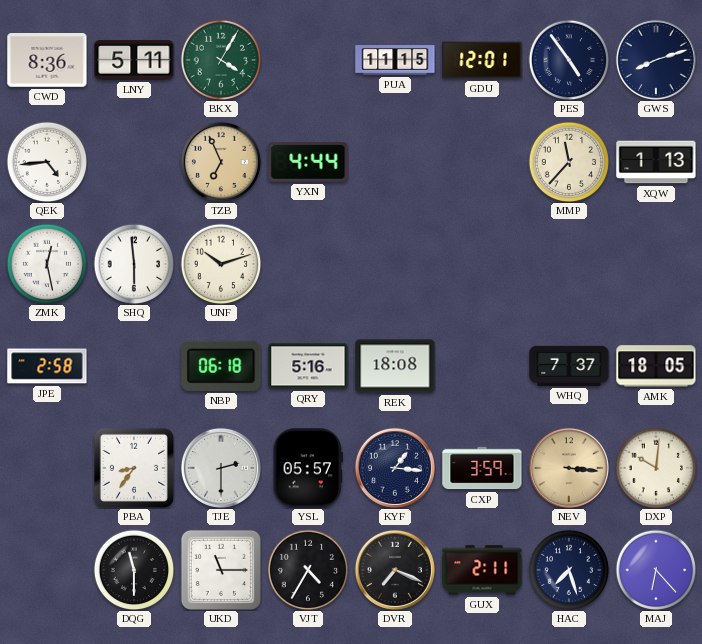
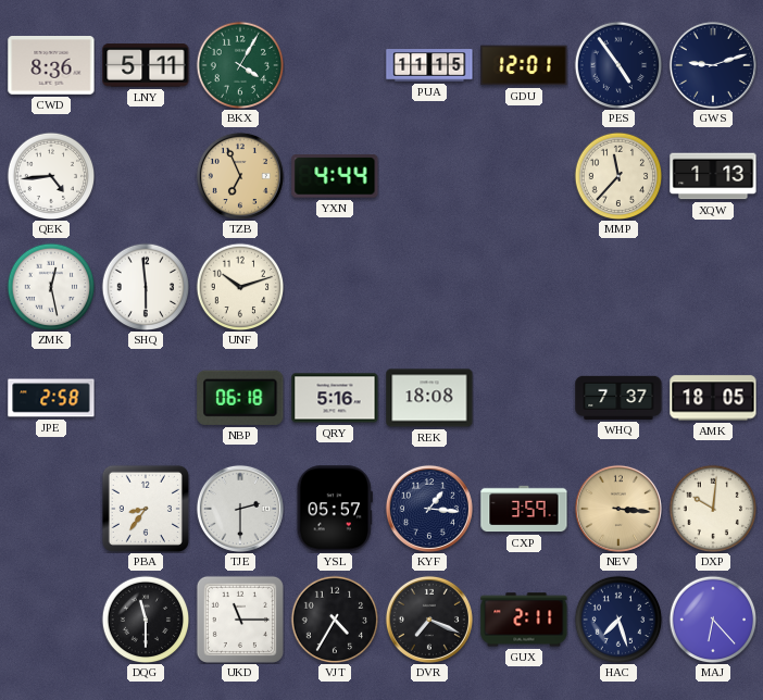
GWS: 8:12 -> 9:12 (713, 65)
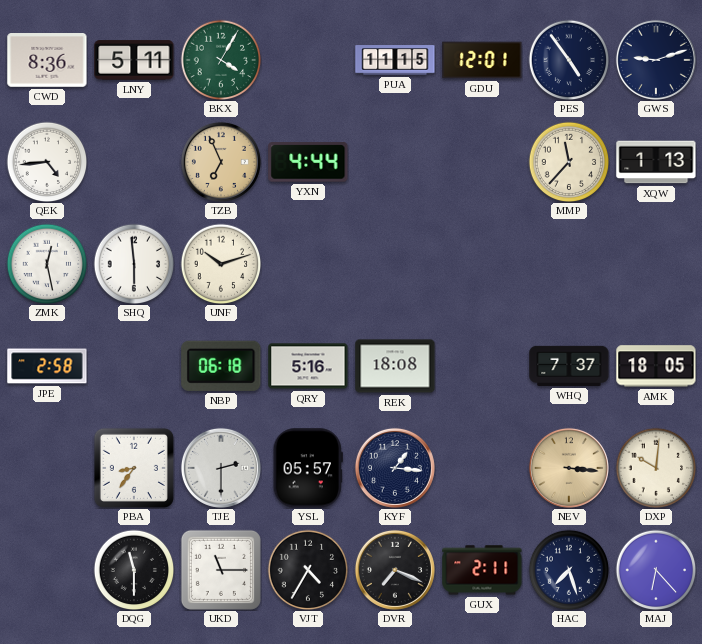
CXP: 3:59 -> none (524, 509)
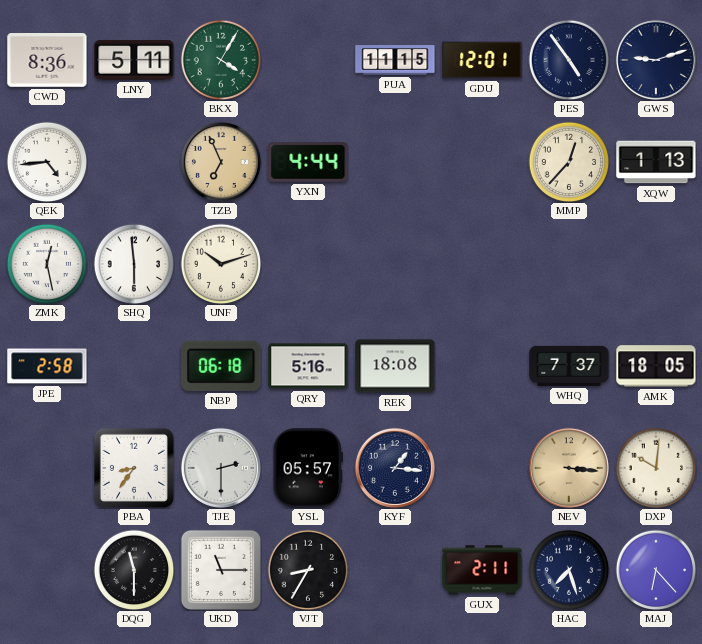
MMP: 11:37 -> 12:37 (569, 162)
VJT: 4:35 -> 8:35 (308, 570)
DVR: 7:19 -> none (395, 570)
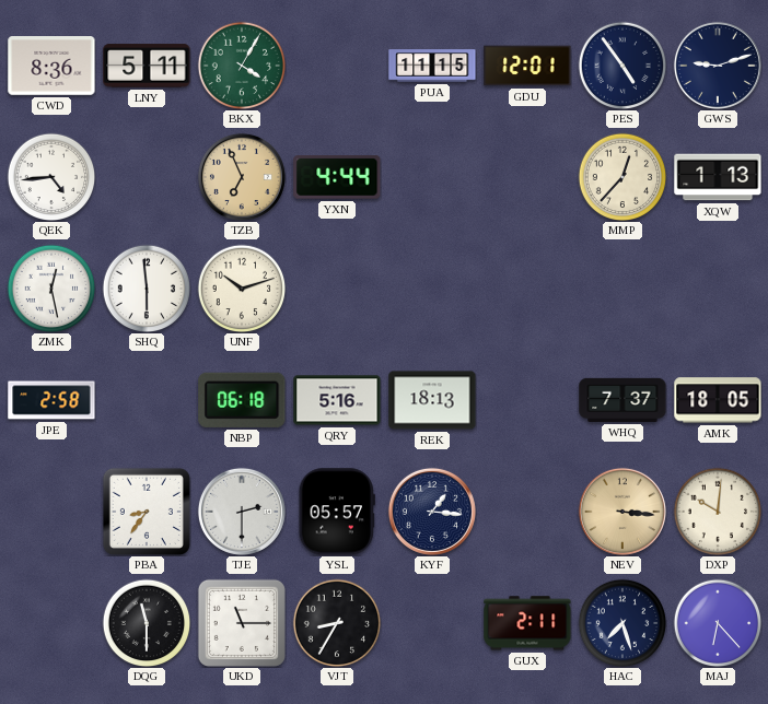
REK: 18:08 -> 18:13 (432, 400)
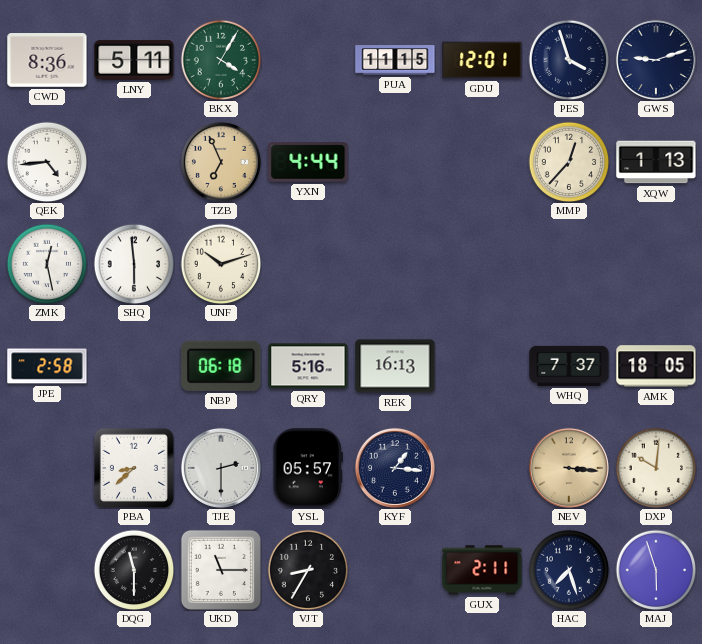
PES: 4:54 -> 3:57 (569, 60)
REK: 18:13 -> 16:13 (395, 366)
PBA: 8:36 -> 8:38 (134, 468)
MAJ: 6:23 -> 5:57 (656, 570)
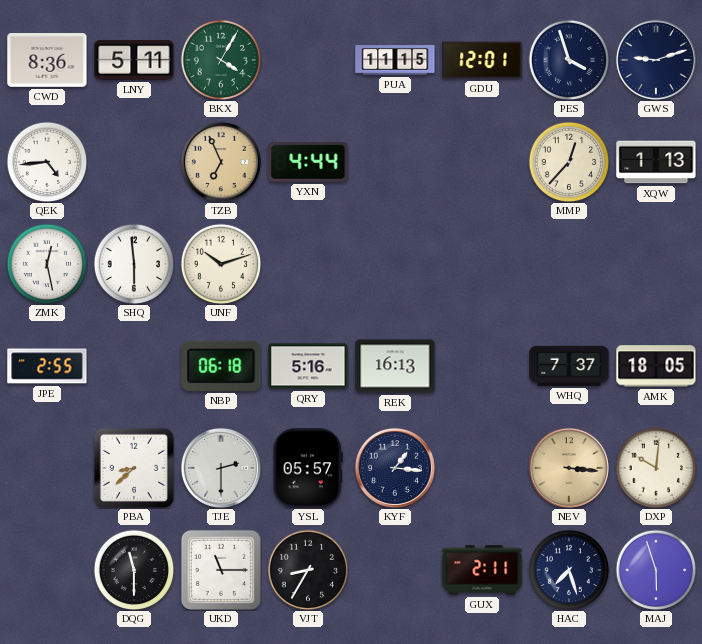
JPE: 2:58 -> 2:55 (47, 366)
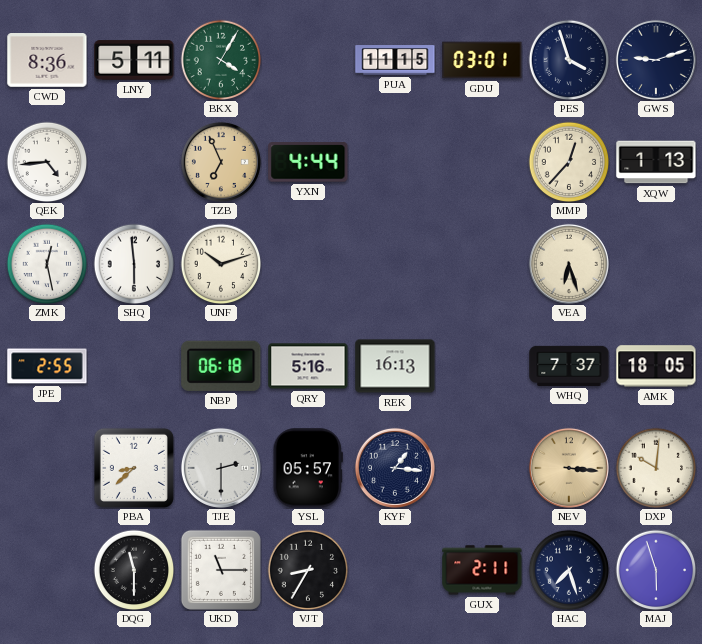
GDU: 12:01 -> 03:01 (482, 60)
VEA: none -> 6:27 (569, 264)
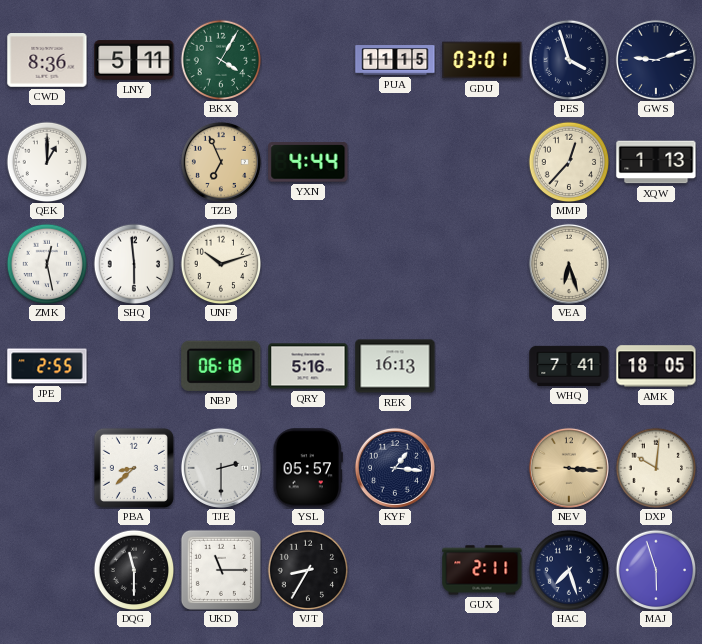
QEK: 4:44 -> 1:00 (47, 162)
WHQ: 7:37 -> 7:41 (569, 366)
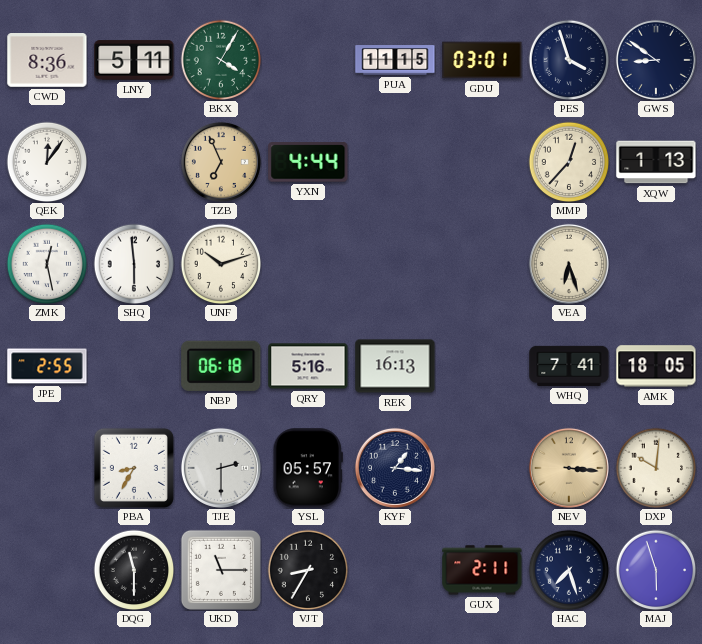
GWS: 9:12 -> 8:51 (656, 60)
QEK: 1:00 -> 12:06 (47, 162)
PBA: 8:38 -> 8:35 (134, 468)
